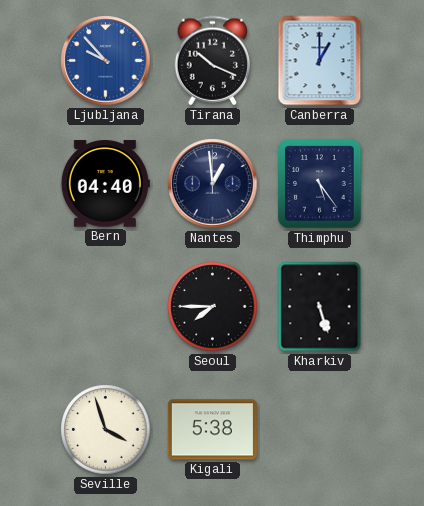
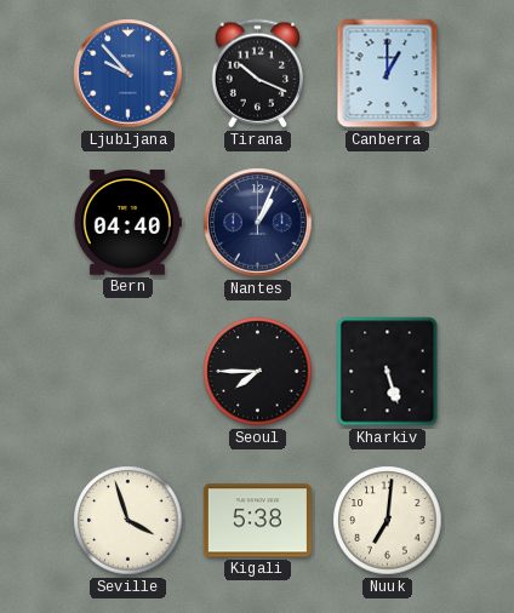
Nantes: 12:59 -> 1:04 (258, 223)
Thimphu: 5:24 -> none (320, 184)
Nuuk: none -> 7:01 (388, 521)
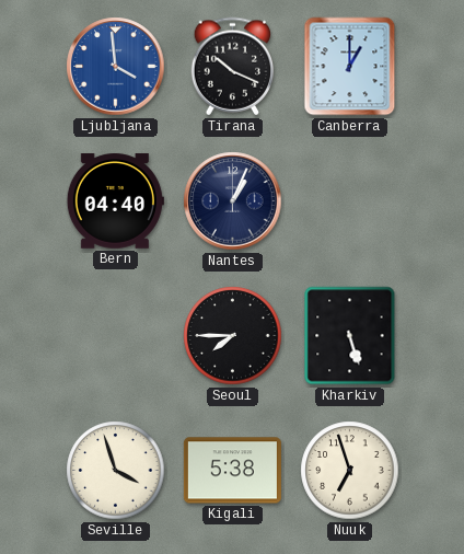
Ljubljana: 9:53 -> 3:59 (116, 67)
Nuuk: 7:01 -> 6:57 (350, 471)
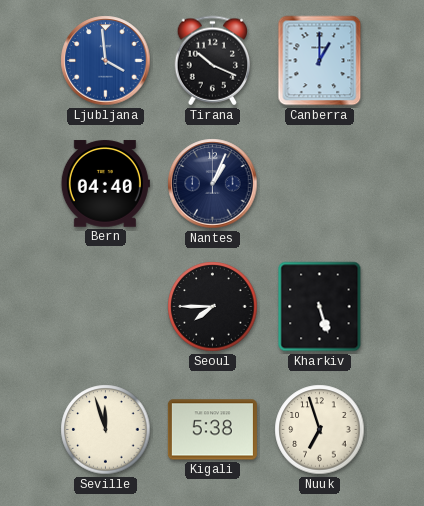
Seville: 3:57 -> 11:57 (106, 430)
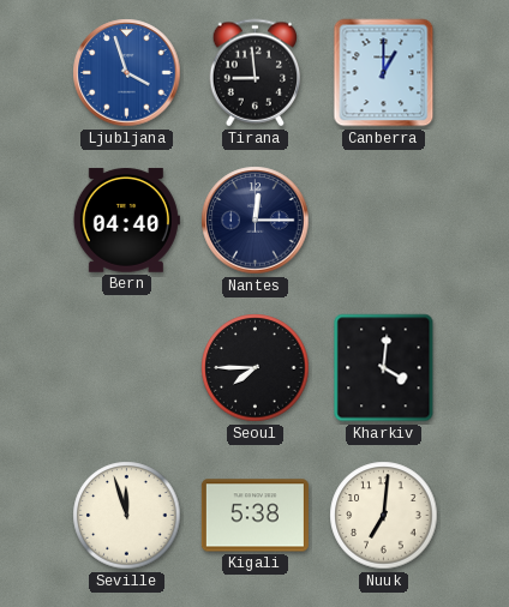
Ljubljana: 3:59 -> 3:57 (127, 73)
Tirana: 10:19 -> 8:59 (256, 73)
Nantes: 1:04 -> 12:15 (256, 221)
Kharkiv: 5:27 -> 4:01 (384, 368)
Nuuk: 6:57 -> 7:01 (384, 516)
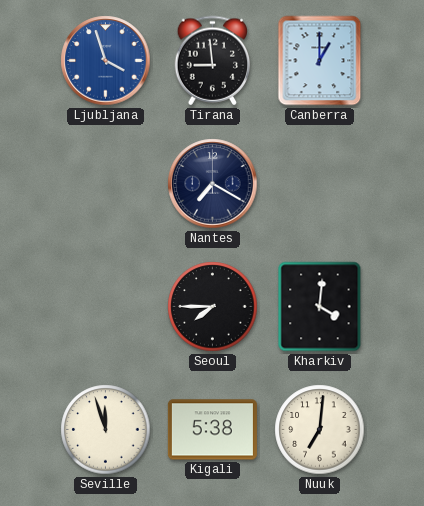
Bern: 04:40 -> none (126, 221)
Nantes: 12:15 -> 7:20 (213, 184)
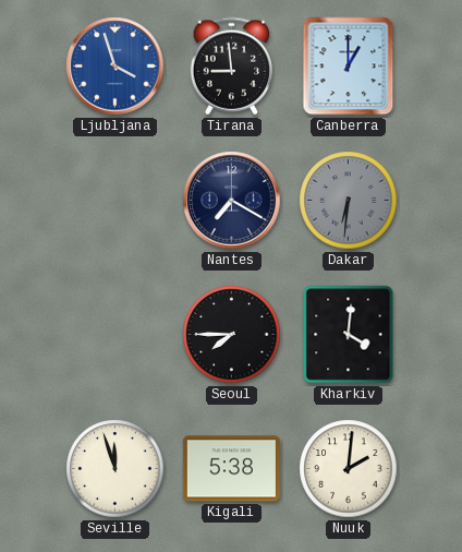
Dakar: none -> 6:31 (349, 201)
Nuuk: 7:01 -> 2:01 (349, 469)
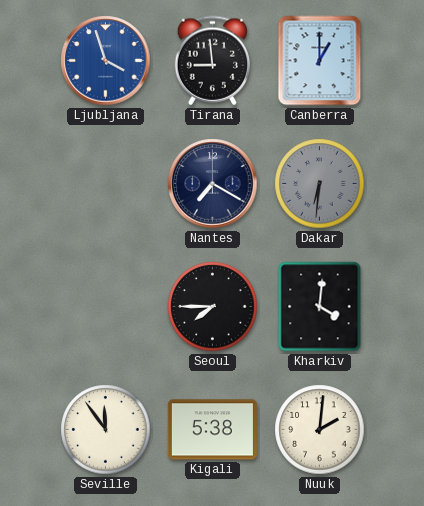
Seville: 11:57 -> 11:54 (106, 430)
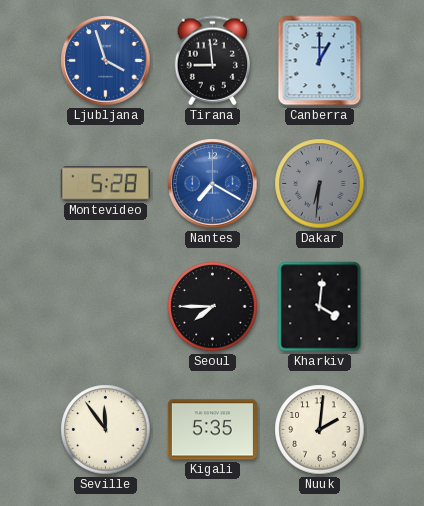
Montevideo: none -> 5:28 (105, 184)
Nantes dial: navy -> blue (213, 184)
Kigali: 5:38 -> 5:35 (212, 430)
